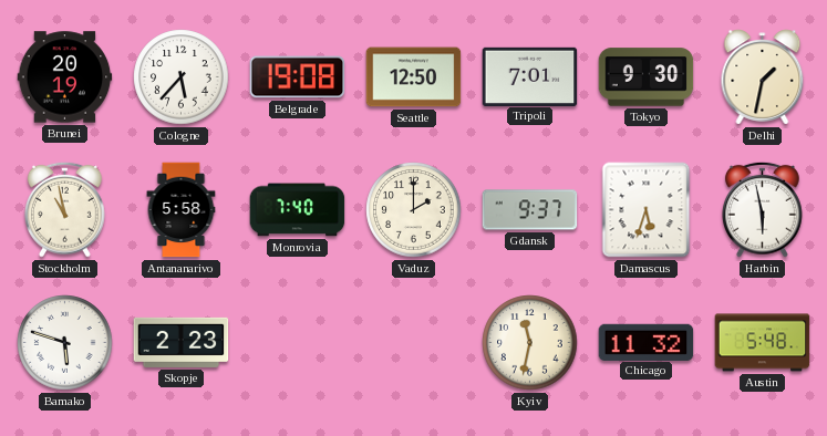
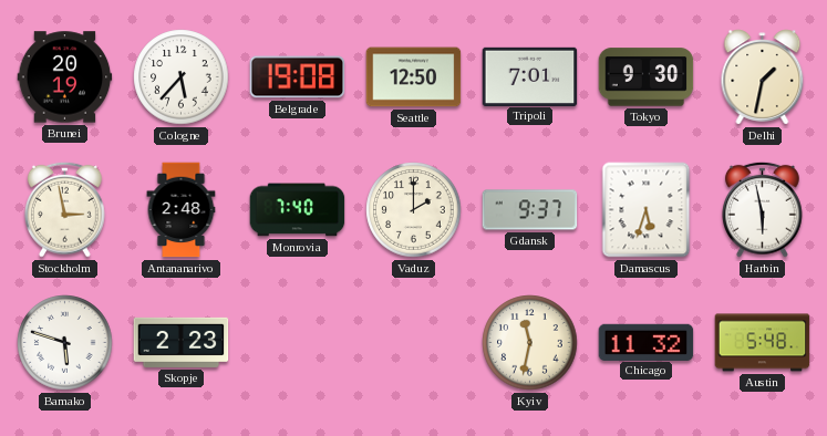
Stockholm: 10:58 -> 2:58 (65, 209)
Antananarivo: 5:58 -> 2:48 (182, 210)
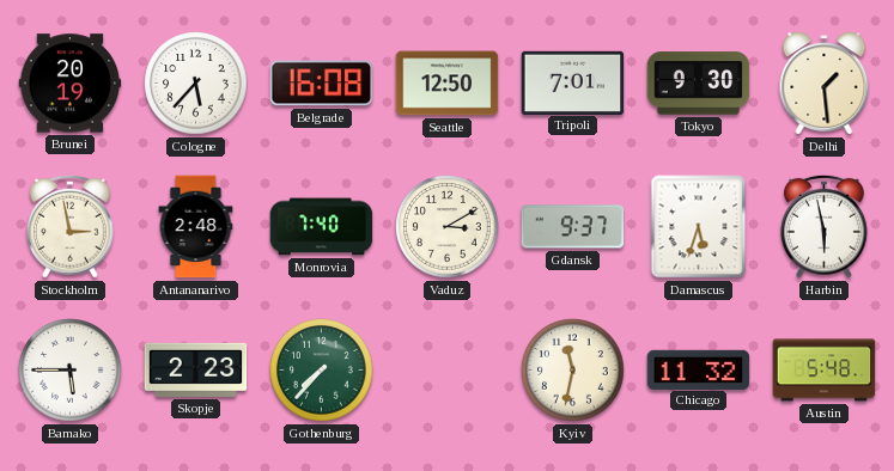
Belgrade: 19:08 -> 16:08 (322, 84)
Delhi: 1:32 -> 1:29 (825, 84)
Vaduz: 2:00 -> 3:10 (448, 227)
Bamako: 5:48 -> 5:45 (71, 371)
Gothenburg: none -> 7:37 (322, 371)
